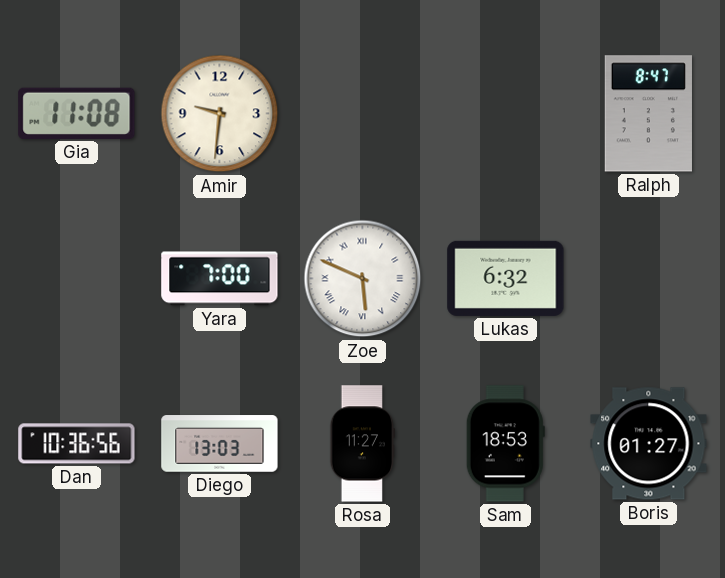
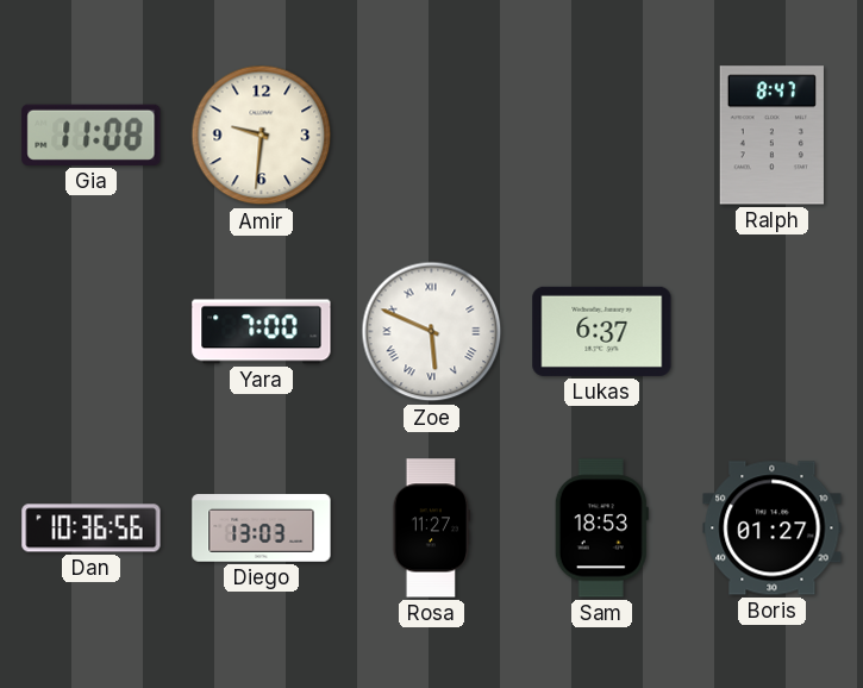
Lukas: 6:32 -> 6:37 (602, 331)
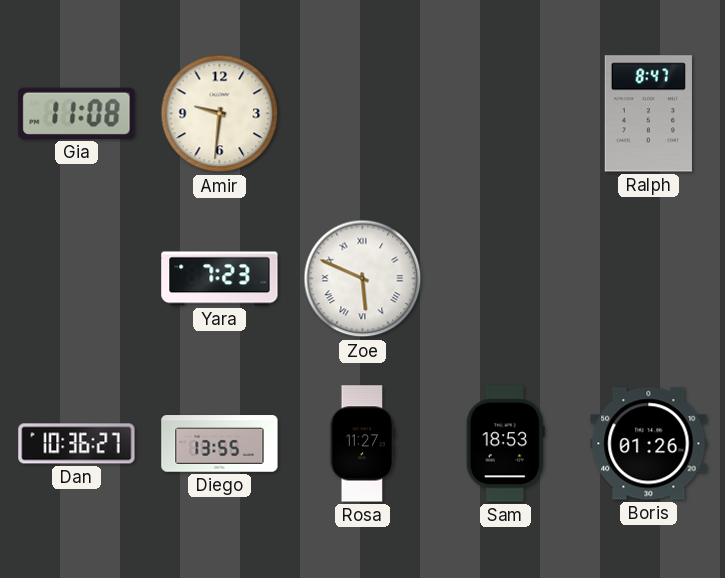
Yara: 7:00 -> 7:23 (220, 279)
Lukas: 6:37 -> none (602, 331)
Dan: 10:36:56 -> 10:36:27 (77, 444)
Diego: 13:03 -> 13:55 (220, 444)
Boris: 01:27 -> 01:26 (649, 444)
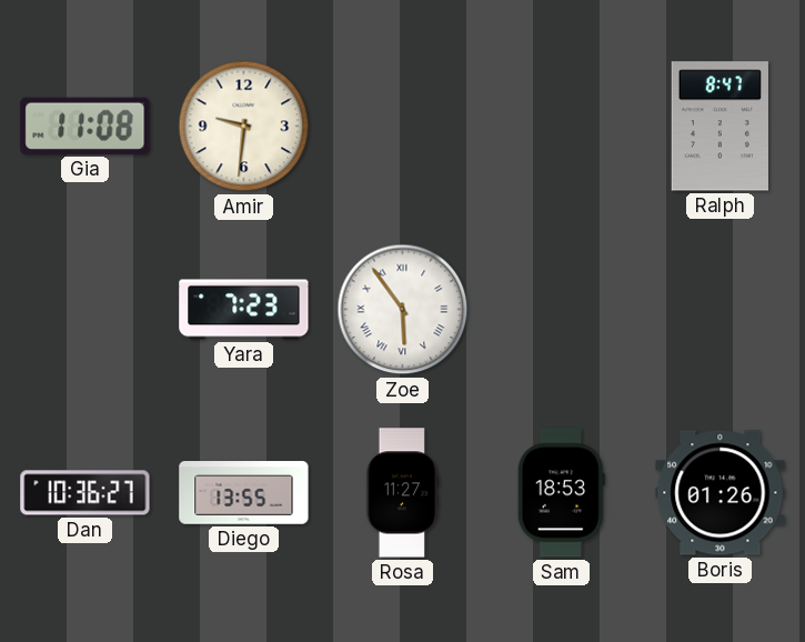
Zoe: 5:49 -> 5:54 (403, 310)
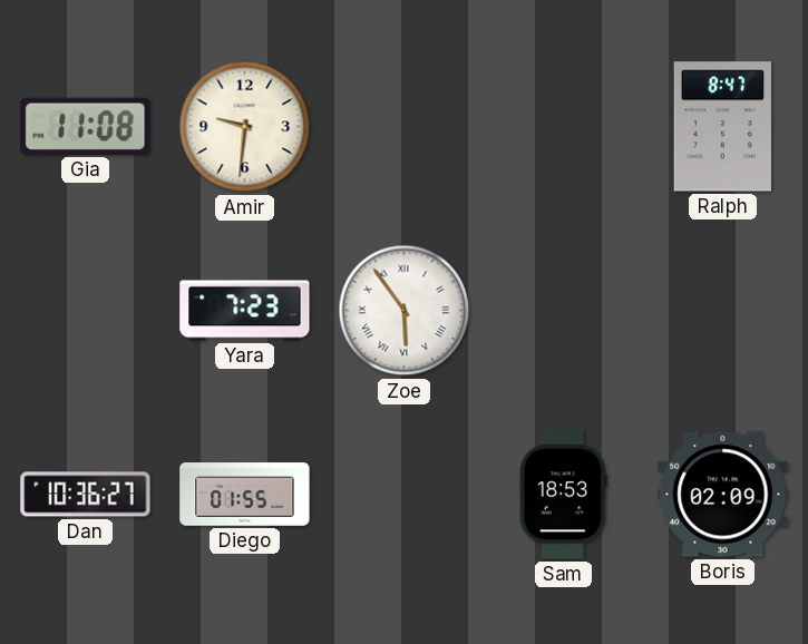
Diego: 13:55 -> 01:55 (245, 495)
Rosa: 11:27 -> none (403, 493)
Boris: 01:26 -> 02:09 (723, 495)
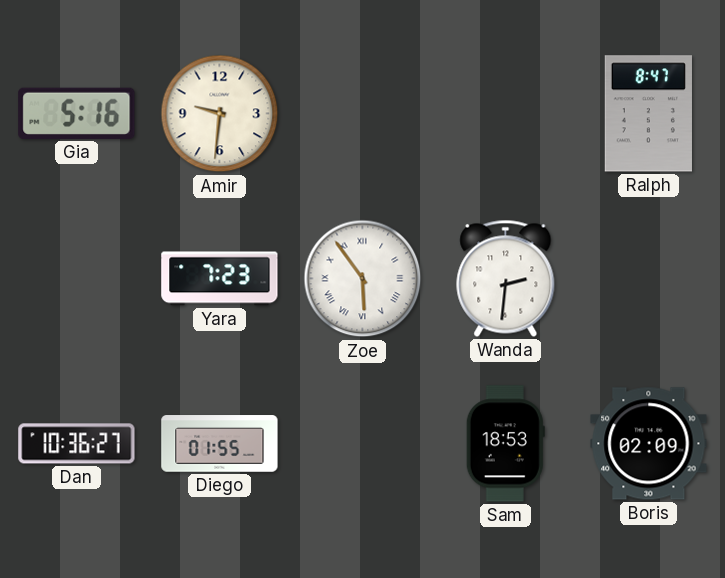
Gia: 11:08 -> 5:16 (77, 113)
Wanda: none -> 2:31 (506, 278)
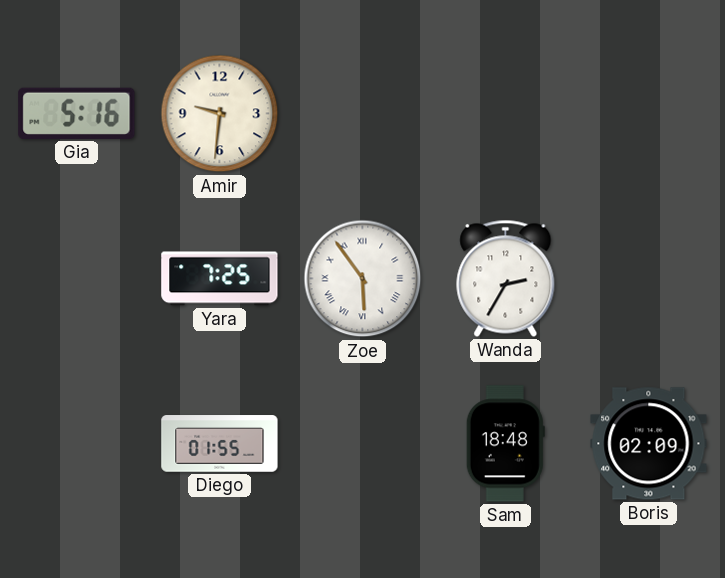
Ralph: 8:47 -> none (648, 114)
Yara: 7:23 -> 7:25 (220, 279)
Wanda: 2:31 -> 2:35 (506, 278)
Dan: 10:36 -> none (77, 444)
Sam: 18:53 -> 18:48 (505, 444)
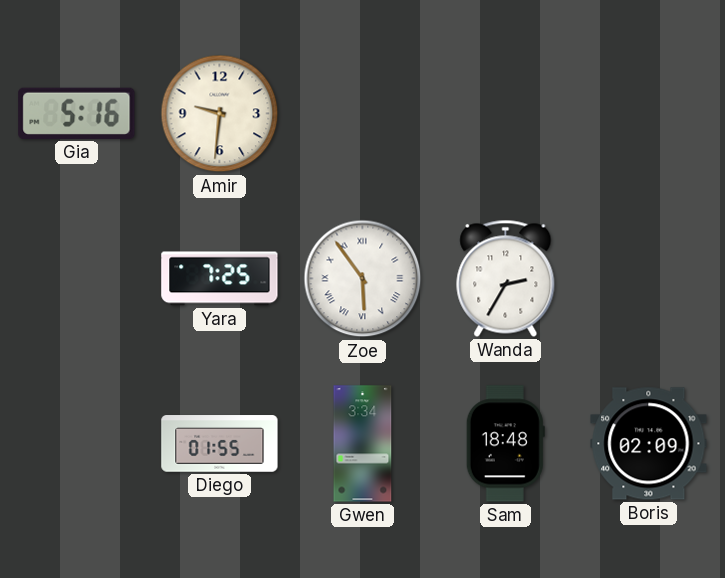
Gwen: none -> 3:34 (363, 444)
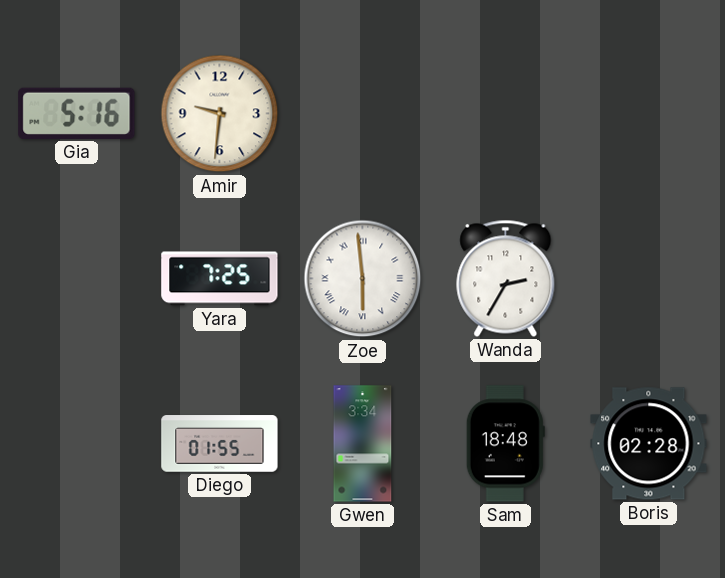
Zoe: 5:54 -> 5:59 (363, 279)
Boris: 02:09 -> 02:28 (649, 444)
